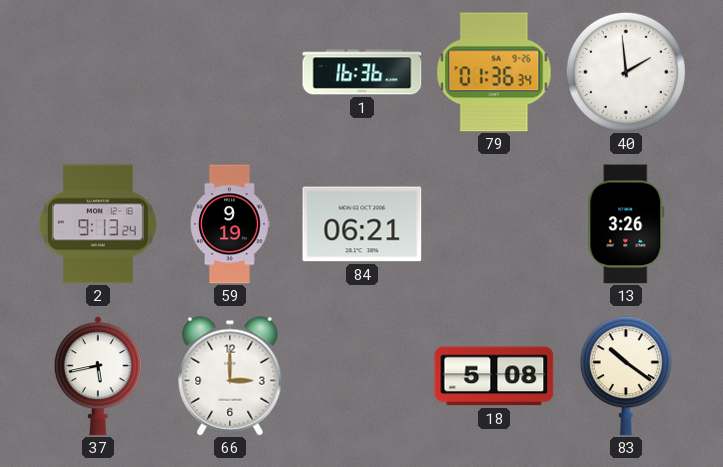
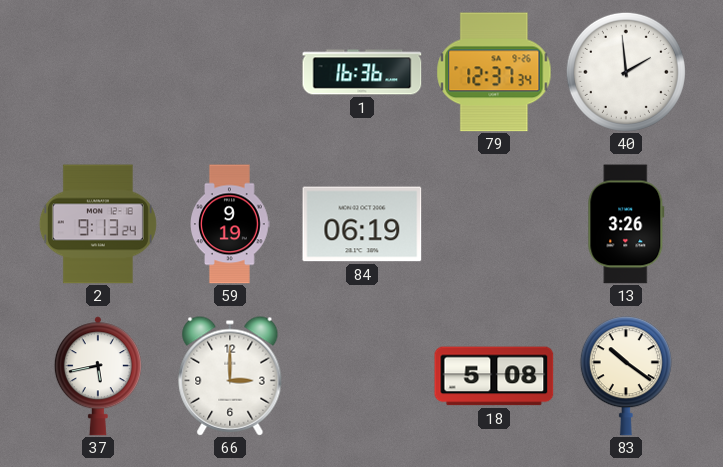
79: 01:36 -> 12:37 (494, 72)
84: 06:21 -> 06:19 (362, 224)
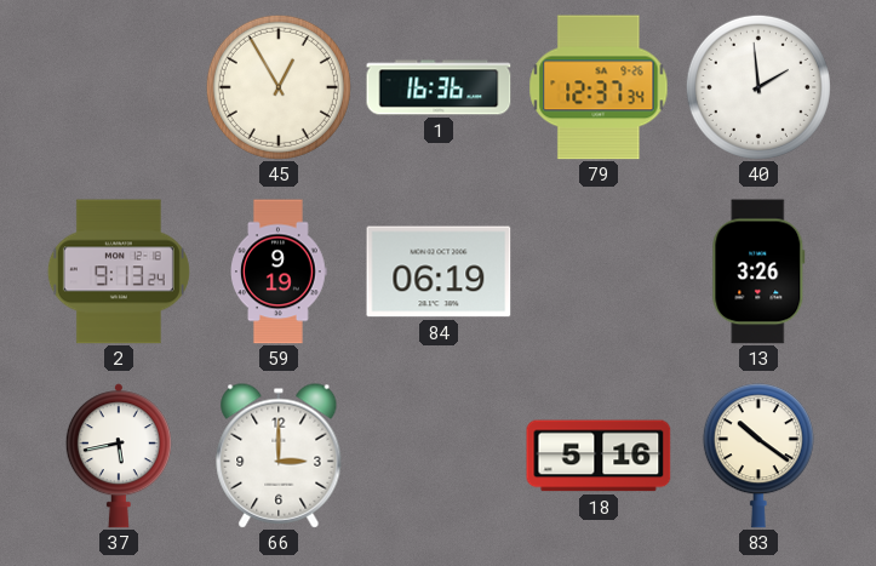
45: none -> 12:55 (279, 87)
18: 5:08 -> 5:16 (599, 456)
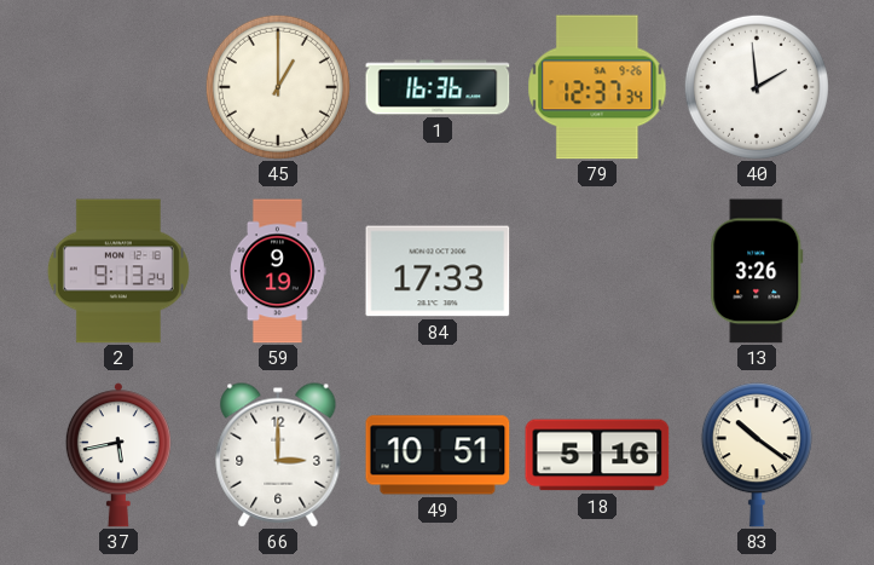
45: 12:55 -> 1:00 (278, 87)
84: 06:19 -> 17:33 (438, 271)
49: none -> 10:51 (438, 455)
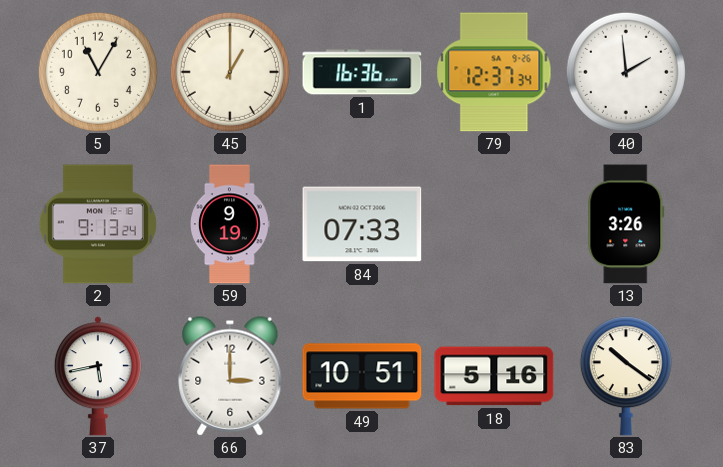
5: none -> 11:05 (98, 72)
84: 17:33 -> 07:33 (362, 224)
